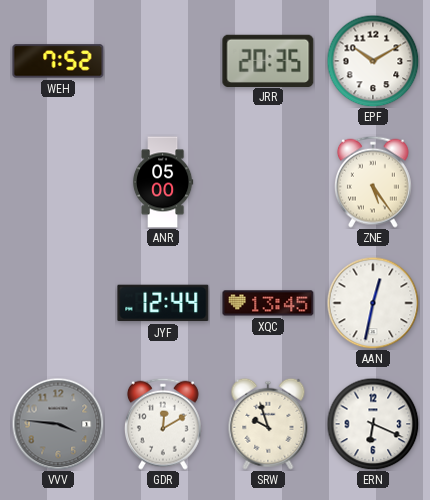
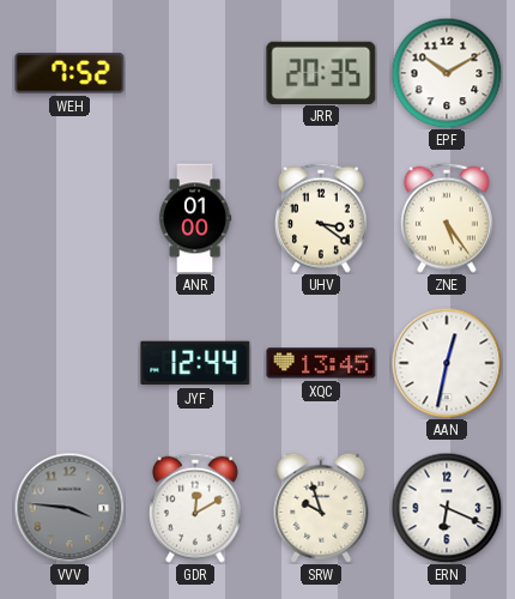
ANR: 05:00 -> 01:00 (195, 218)
UHV: none -> 3:21 (321, 218)
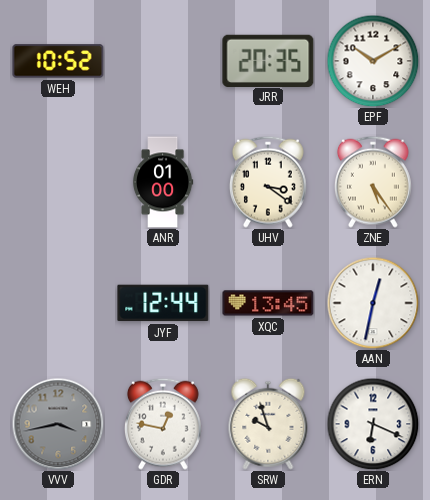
WEH: 7:52 -> 10:52 (58, 61)
VVV: 3:46 -> 3:43 (58, 424)
GDR: 12:10 -> 12:47 (163, 424)
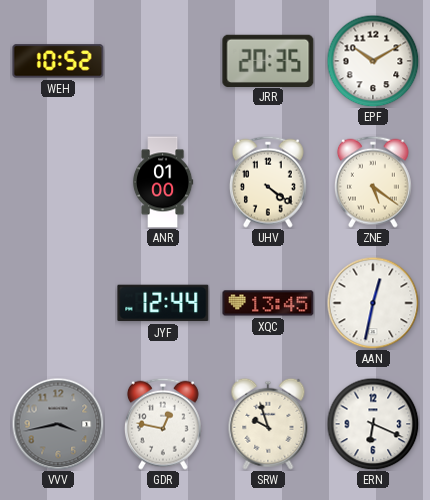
UHV: 3:21 -> 4:21 (268, 182)
ZNE: 5:24 -> 5:21 (373, 182)
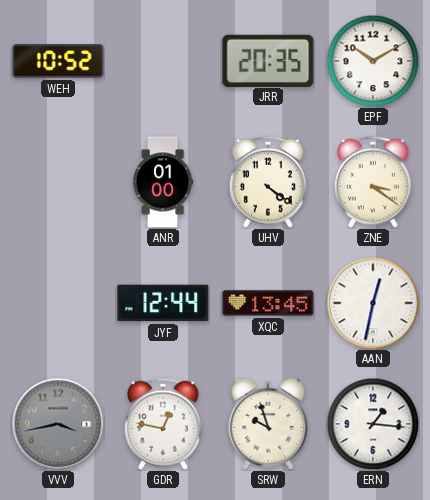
ZNE: 5:21 -> 3:21 (373, 182)
ERN: 6:19 -> 1:16 (373, 424)
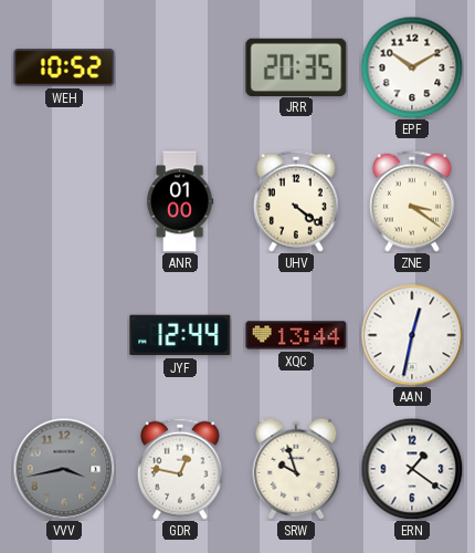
XQC: 13:45 -> 13:44 (296, 335)
ERN: 1:16 -> 1:21 (412, 469)
